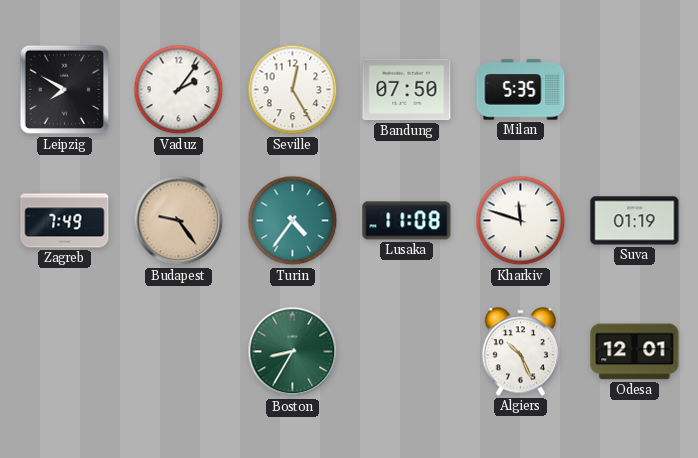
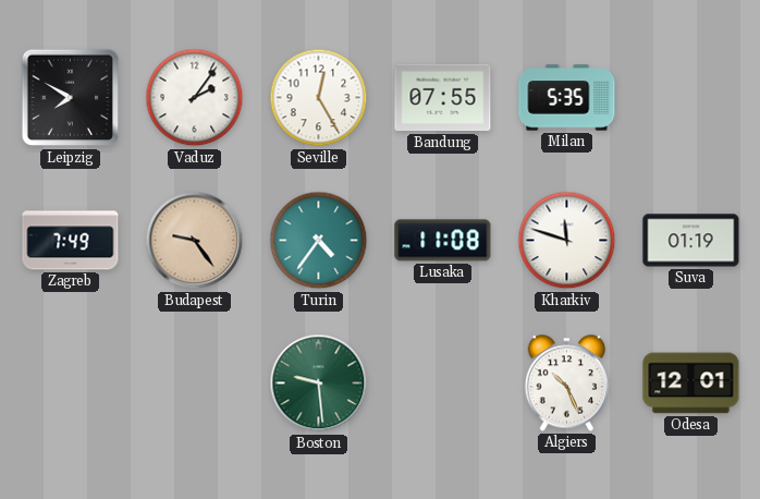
Bandung: 07:50 -> 07:55 (443, 98)
Boston: 8:35 -> 9:29 (319, 384)
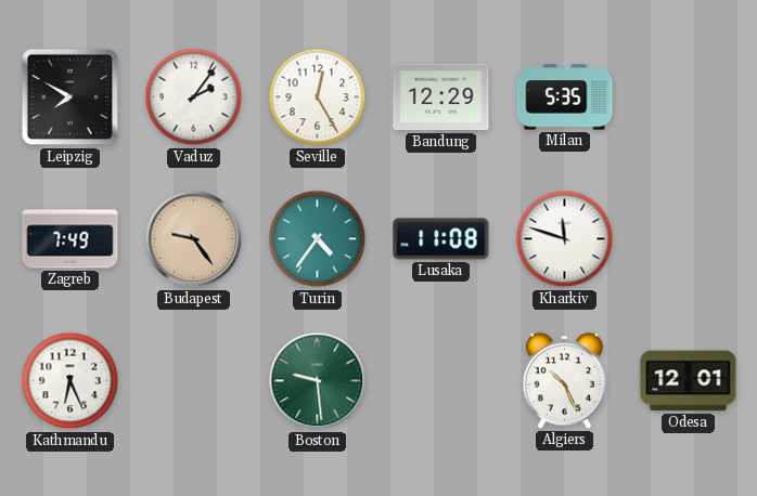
Bandung: 07:55 -> 12:29 (441, 97)
Suva: 01:19 -> none (691, 241)
Kathmandu: none -> 6:26 (70, 381)
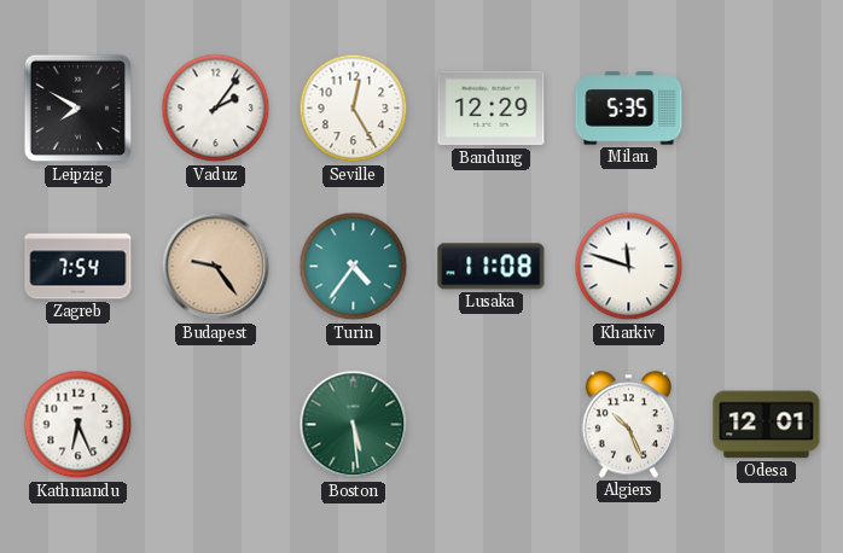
Zagreb: 7:49 -> 7:54 (79, 267)
Boston: 9:29 -> 5:29 (354, 425)
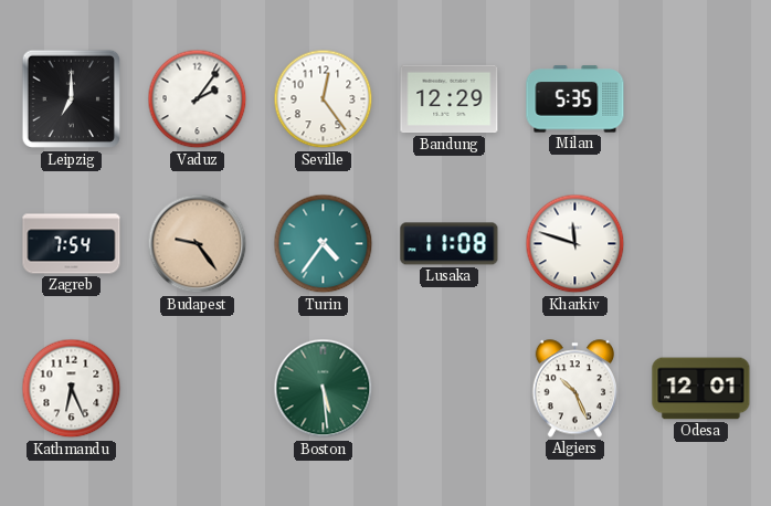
Leipzig: 7:50 -> 7:00 (72, 99)
Seville: 12:25 -> 12:24 (324, 99)
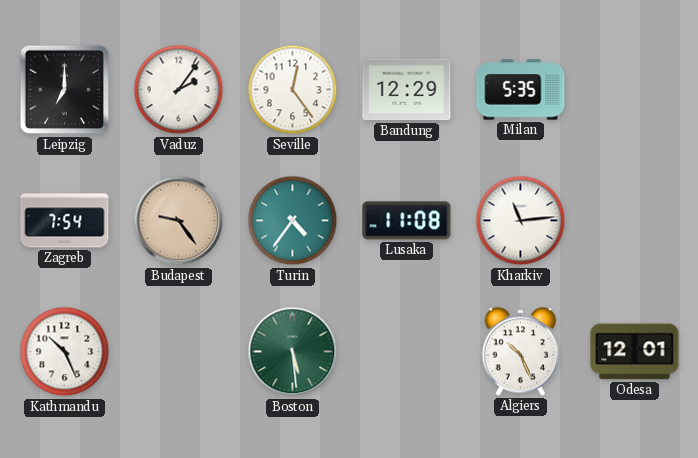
Kharkiv: 11:48 -> 11:14 (521, 221)
Kathmandu: 6:26 -> 10:26 (65, 352)
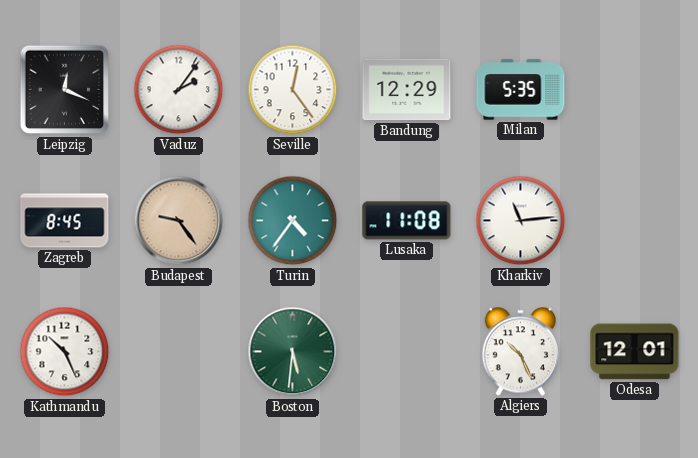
Leipzig: 7:00 -> 12:19 (65, 90)
Zagreb: 7:54 -> 8:45 (65, 221)
Boston: 5:29 -> 5:31 (293, 352)
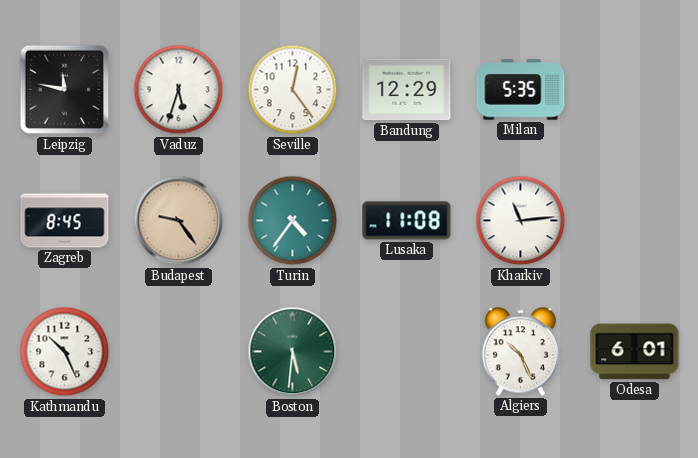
Leipzig: 12:19 -> 11:47 (65, 90)
Vaduz: 2:06 -> 5:33 (179, 90)
Odesa: 12:01 -> 6:01 (635, 352)
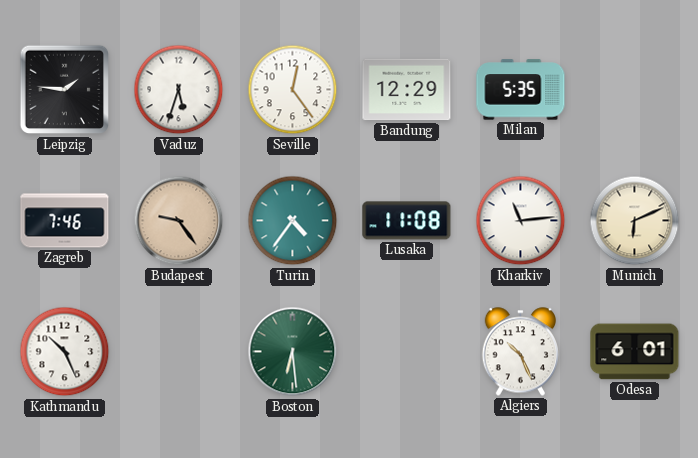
Leipzig: 11:47 -> 1:46 (65, 90)
Zagreb: 8:45 -> 7:46 (65, 221)
Munich: none -> 6:11 (635, 221)
Boston: 5:31 -> 6:29 (293, 352)
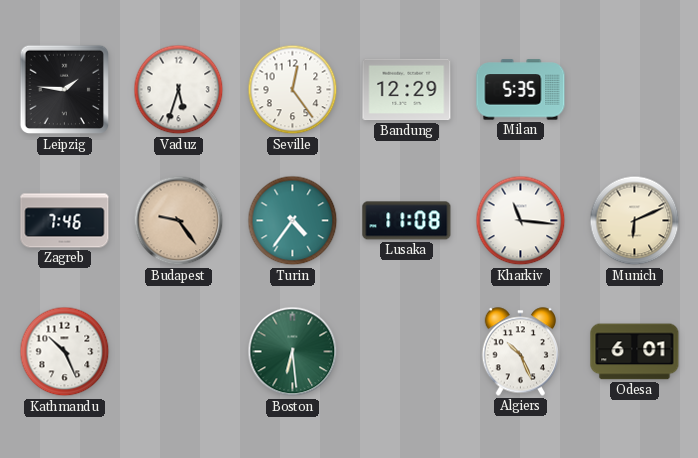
Kharkiv: 11:14 -> 11:16 (521, 221)
